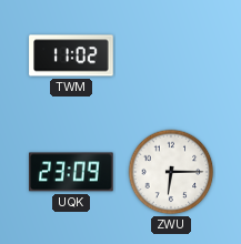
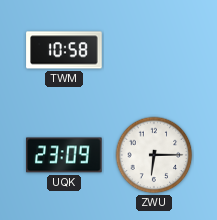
TWM: 11:02 -> 10:58 (64, 50)
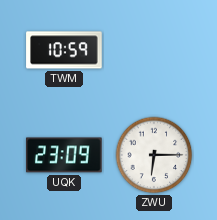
TWM: 10:58 -> 10:59 (64, 50)
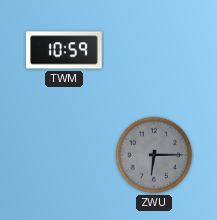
UQK: 23:09 -> none (65, 155)
ZWU dial: white -> grey (154, 155)
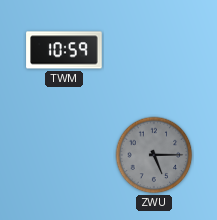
ZWU: 6:15 -> 5:15 (154, 155)
